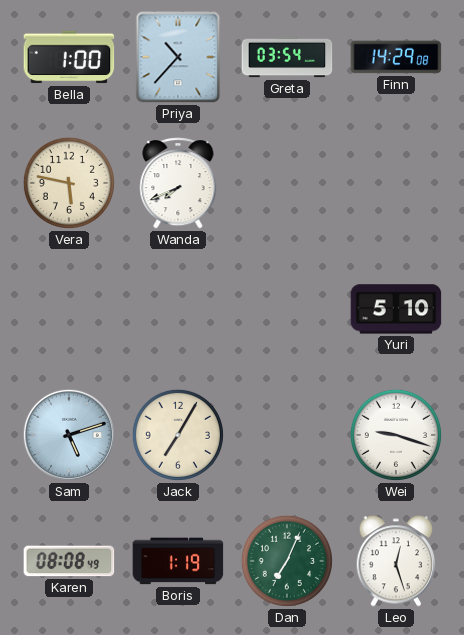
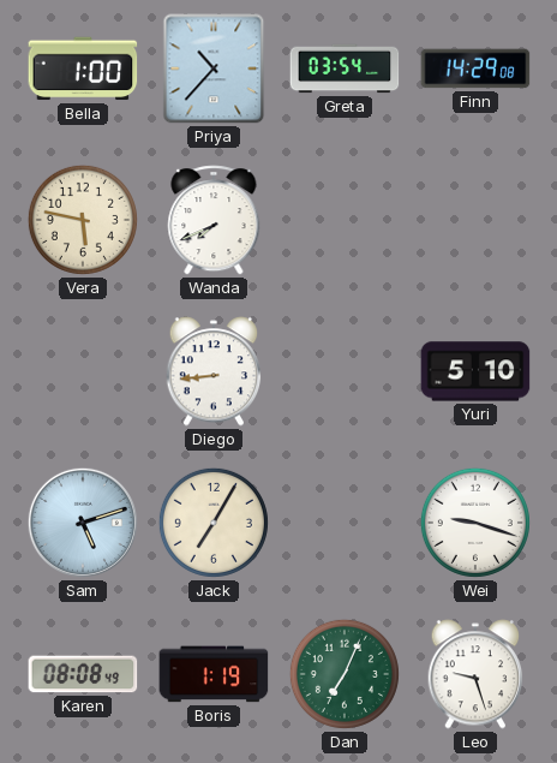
Diego: none -> 8:44 (214, 371)
Leo: 12:27 -> 9:27 (475, 674)
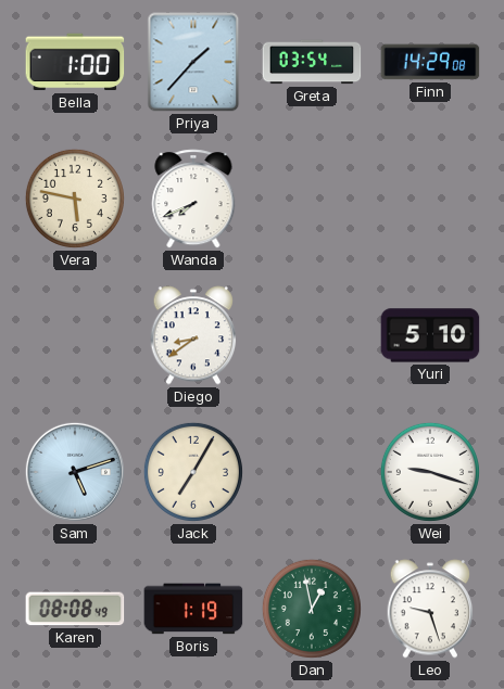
Priya: 10:37 -> 1:37 (193, 62)
Diego: 8:44 -> 8:39 (193, 335)
Dan: 7:04 -> 12:58 (312, 609)
